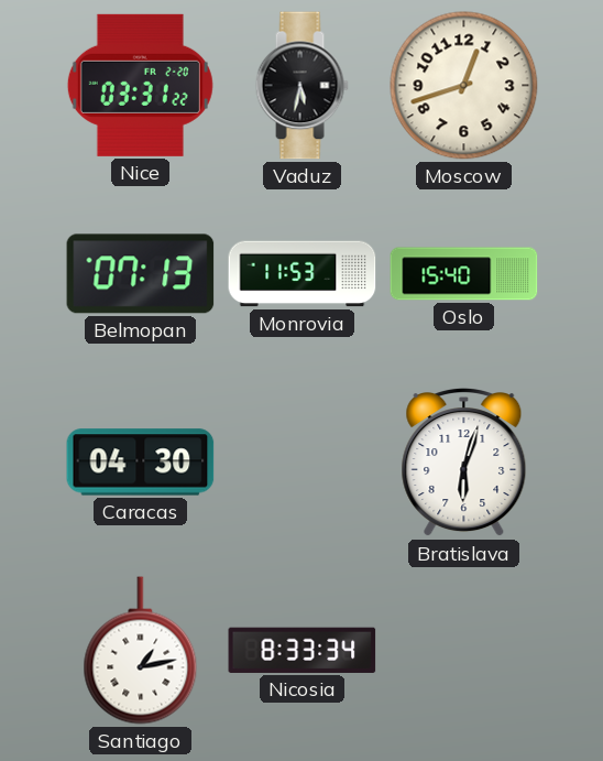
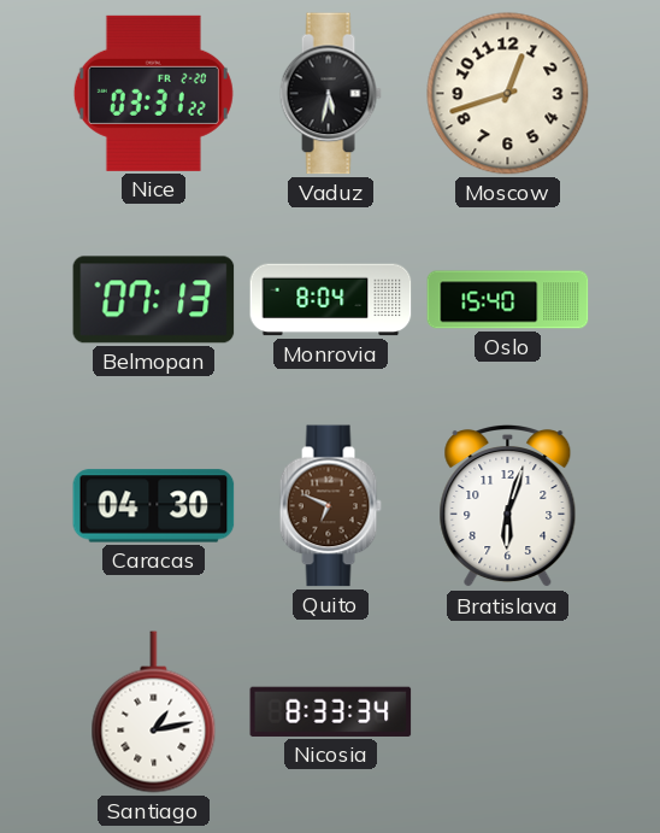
Monrovia: 11:53 -> 8:04 (331, 300)
Quito: none -> 6:49 (330, 506)
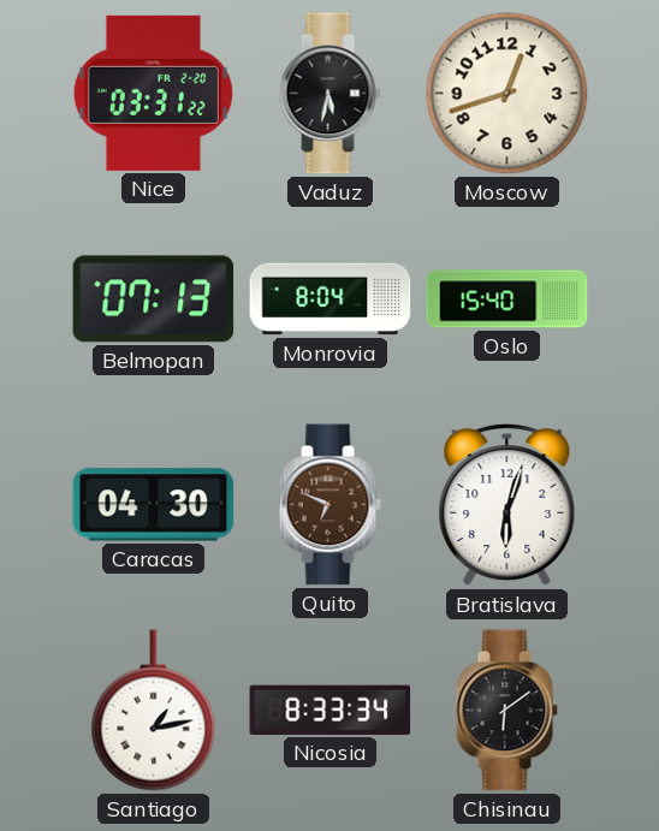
Chisinau: none -> 6:09 (506, 711)
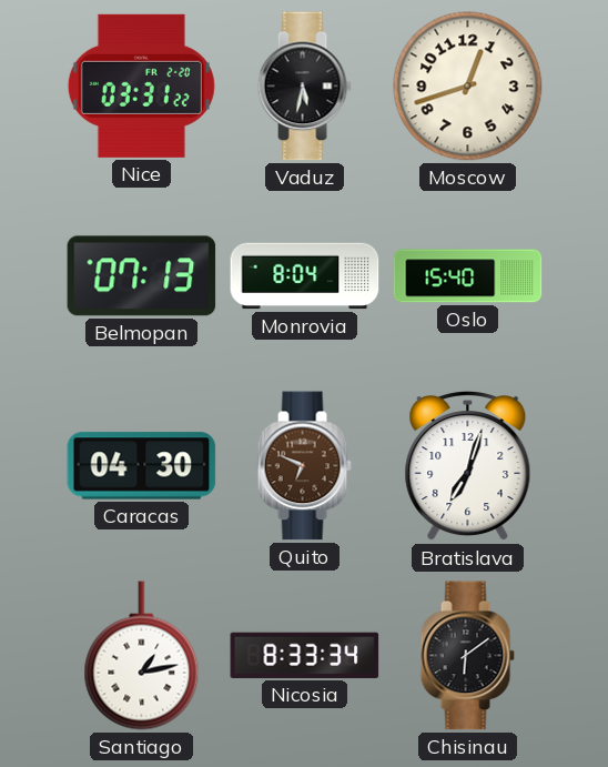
Bratislava: 6:03 -> 7:03 (468, 467)
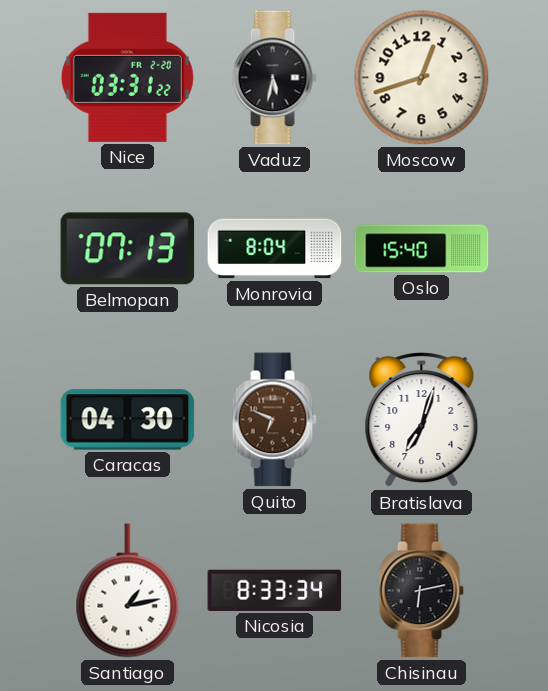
Chisinau: 6:09 -> 6:13 (421, 591)
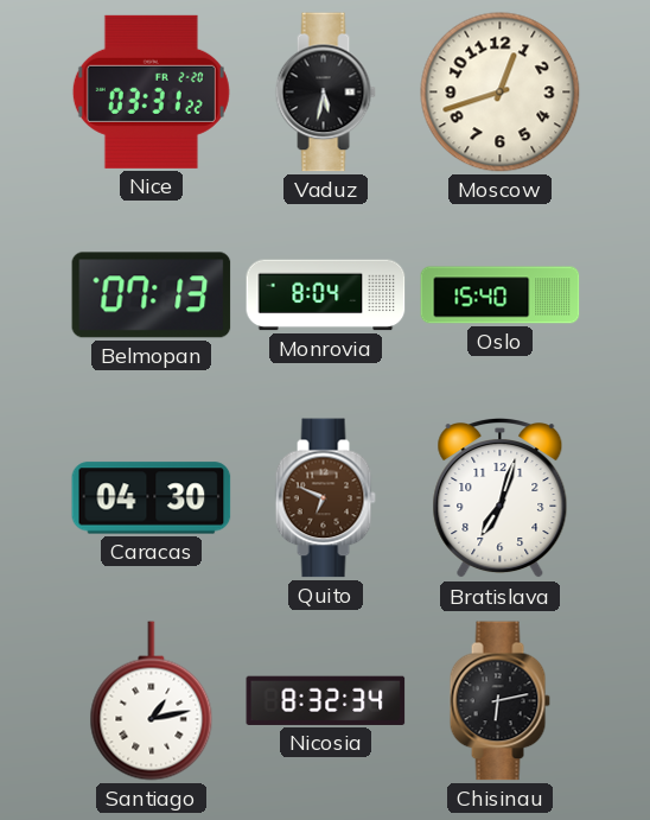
Nicosia: 8:33 -> 8:32 (326, 700)
